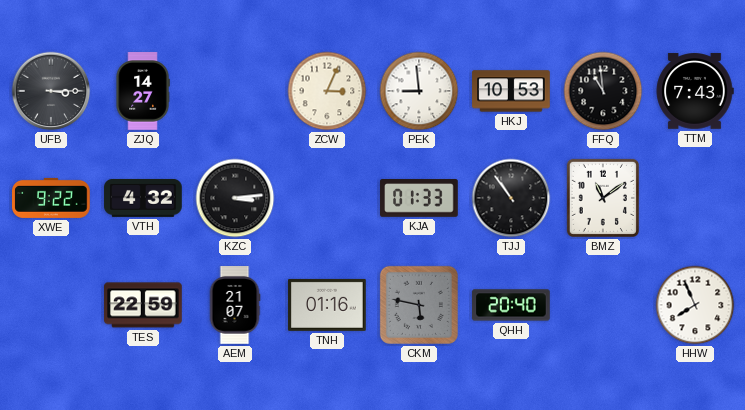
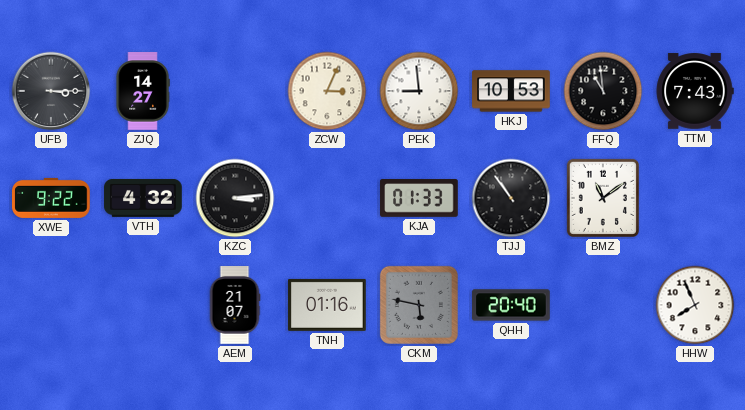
TES: 22:59 -> none (143, 305)
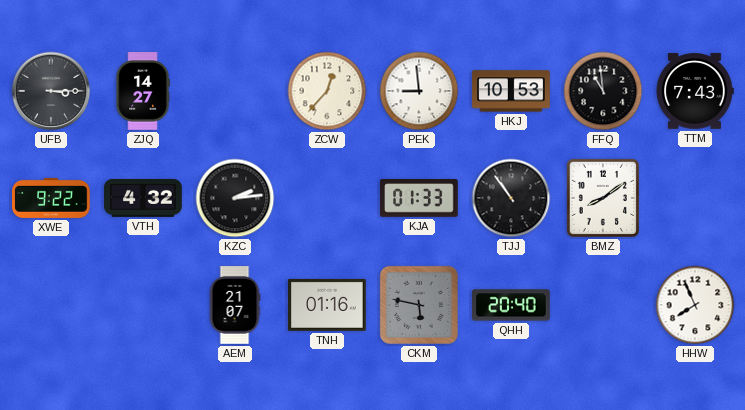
ZCW: 3:04 -> 12:37 (327, 91)
KZC: 3:14 -> 2:14 (235, 198)
BMZ: 11:09 -> 8:09 (603, 198)
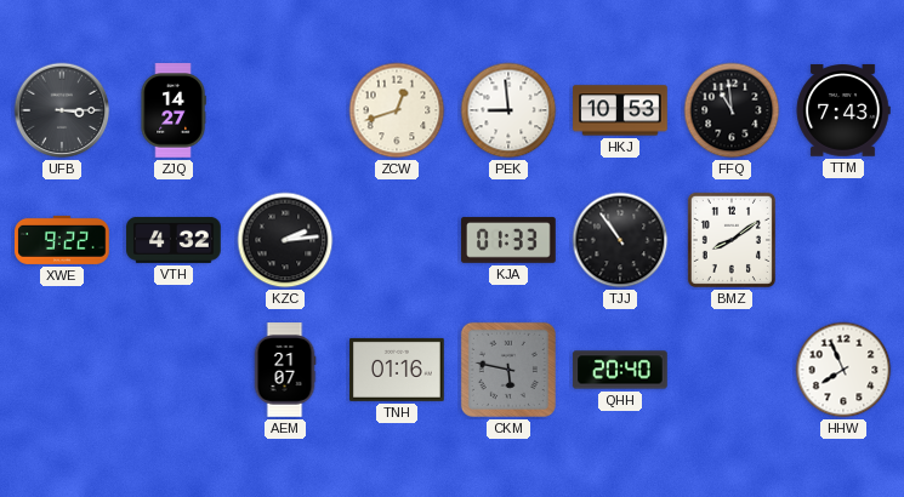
ZCW: 12:37 -> 12:42 (397, 110)
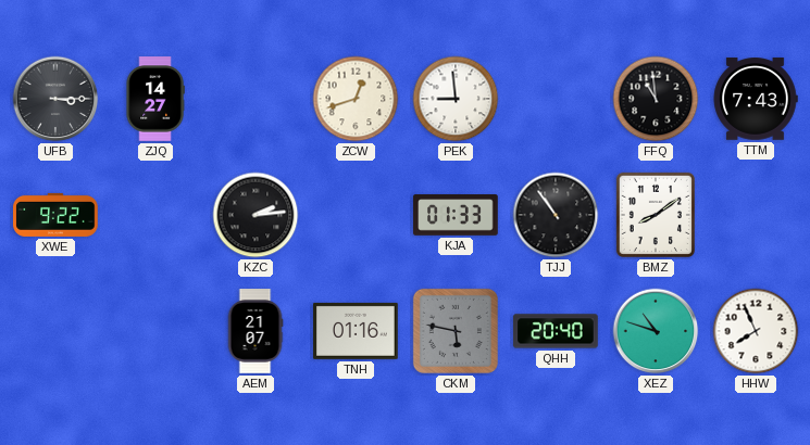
HKJ: 10:53 -> none (620, 110)
VTH: 4:32 -> none (174, 240)
XEZ: none -> 10:48 (656, 331)
